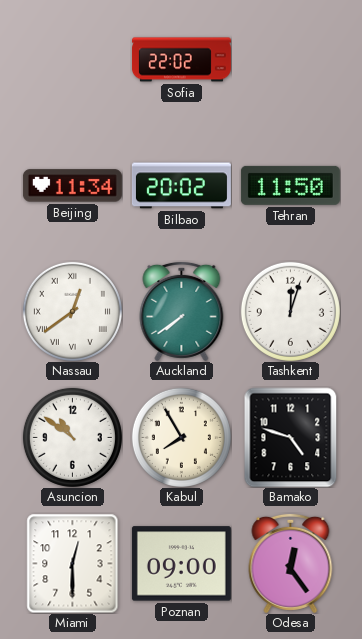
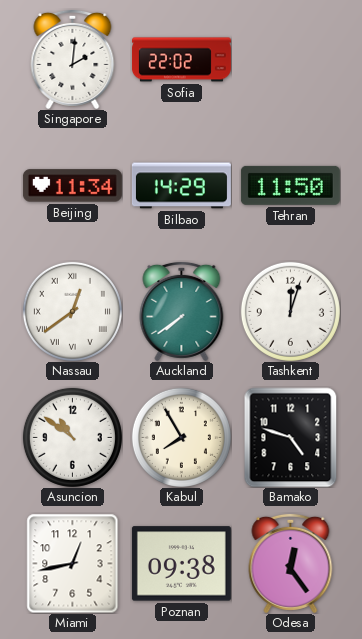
Singapore: none -> 2:01 (73, 59)
Bilbao: 20:02 -> 14:29 (181, 186)
Miami: 12:30 -> 12:43 (73, 563)
Poznan: 09:00 -> 09:38 (181, 564)
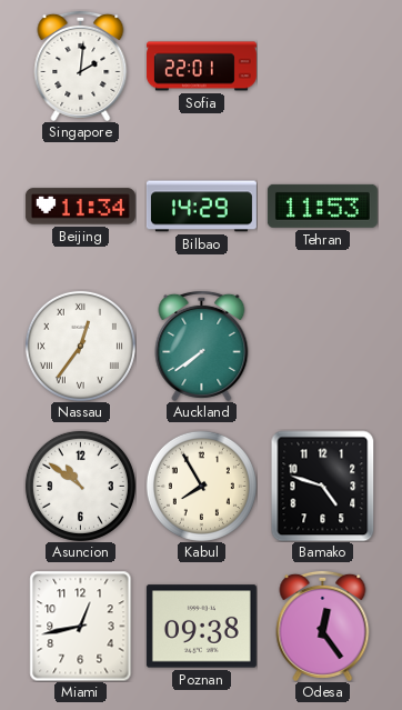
Sofia: 22:02 -> 22:01 (201, 67)
Tehran: 11:50 -> 11:53 (322, 206)
Nassau: 12:39 -> 12:36 (80, 346)
Tashkent: 12:03 -> none (290, 311)
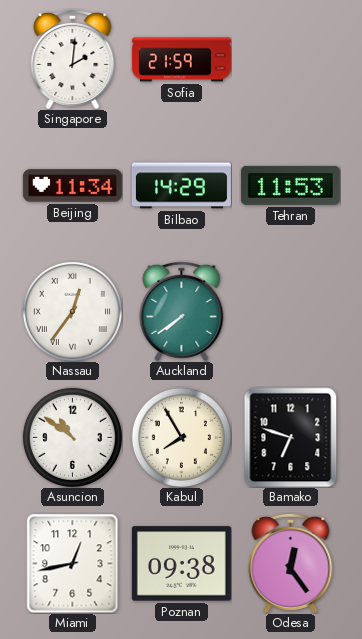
Sofia: 22:01 -> 21:59 (181, 60)
Bamako: 4:48 -> 6:48 (291, 437)
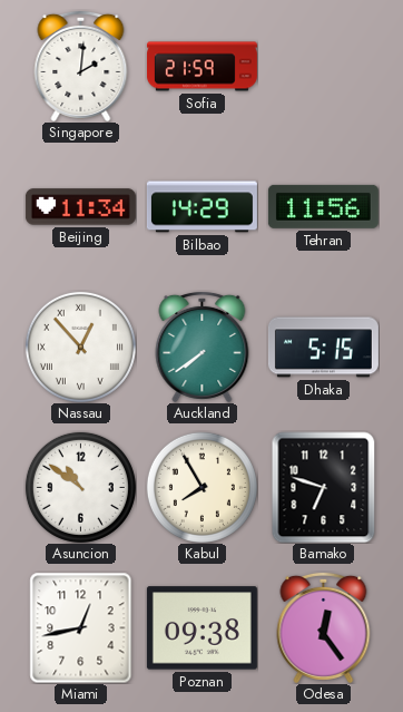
Tehran: 11:53 -> 11:56 (323, 206)
Nassau: 12:36 -> 12:53 (80, 347)
Dhaka: none -> 5:15 (323, 348)
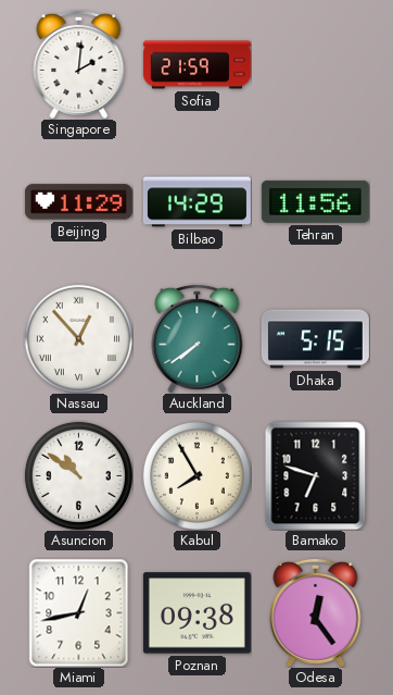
Beijing: 11:34 -> 11:29 (78, 202)
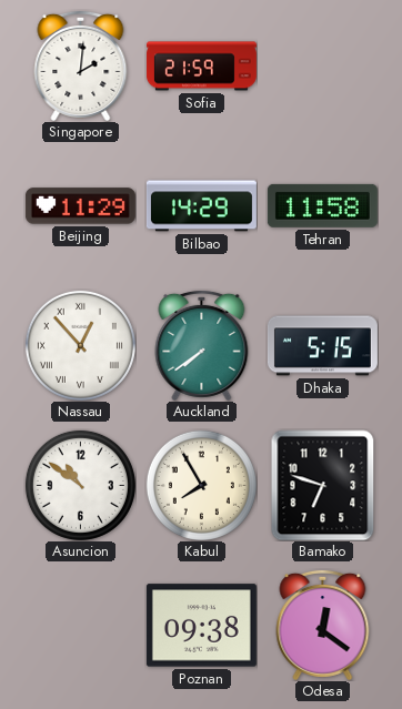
Tehran: 11:56 -> 11:58 (322, 205)
Miami: 12:43 -> none (79, 612)
Odesa: 12:24 -> 12:21 (323, 625)
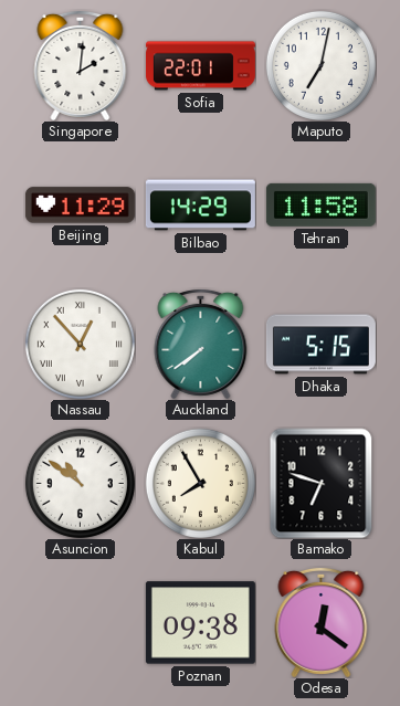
Sofia: 21:59 -> 22:01 (200, 66)
Maputo: none -> 7:02 (320, 65)
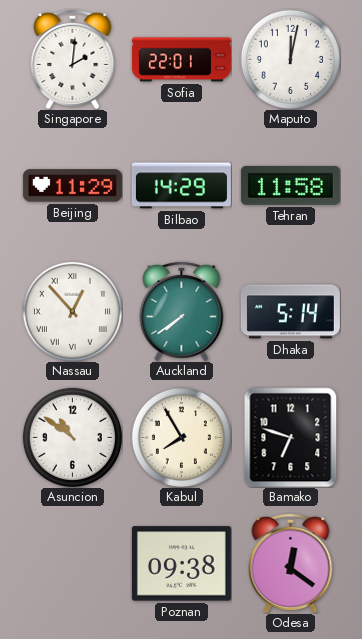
Maputo: 7:02 -> 12:02 (290, 59)
Dhaka: 5:15 -> 5:14 (290, 312)
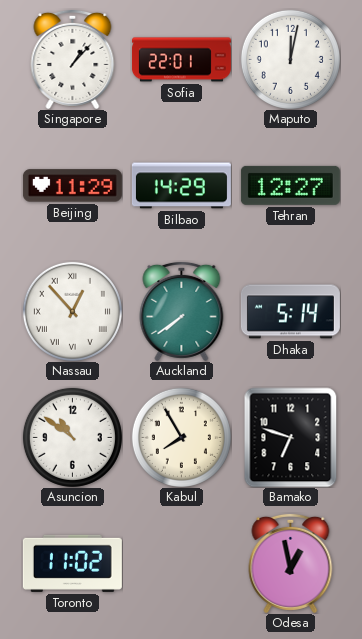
Singapore: 2:01 -> 1:07 (73, 59)
Tehran: 11:58 -> 12:27 (290, 185)
Toronto: none -> 11:02 (72, 563)
Poznan: 09:38 -> none (181, 564)
Odesa: 12:21 -> 12:58 (291, 563)
